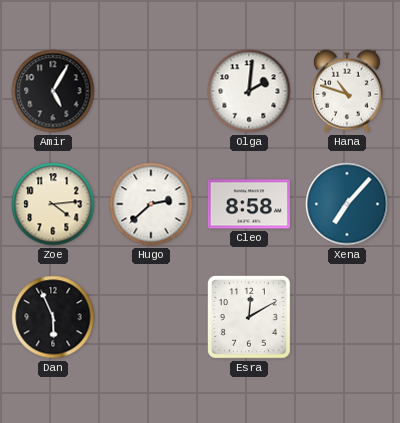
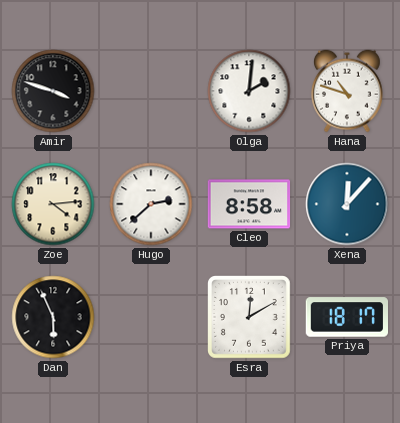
Amir: 5:05 -> 3:48 (53, 91)
Xena: 7:07 -> 12:07 (347, 204)
Priya: none -> 18:17 (346, 317)
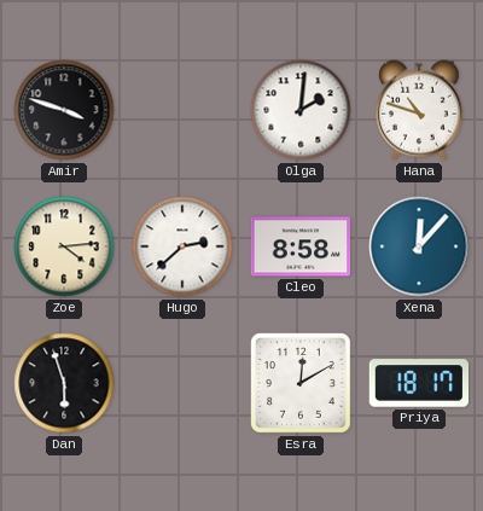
Dan: 5:56 -> 5:57 (64, 383)
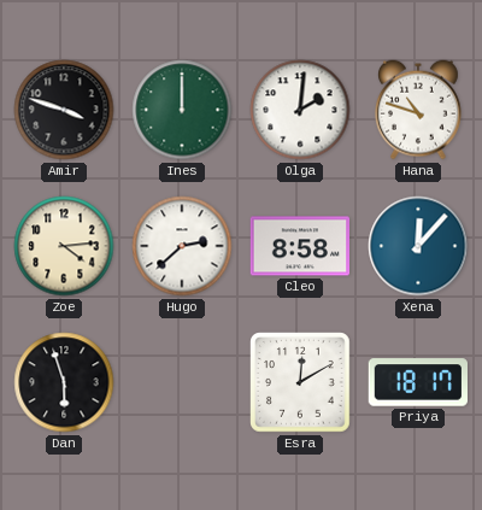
Ines: none -> 12:00 (182, 110)
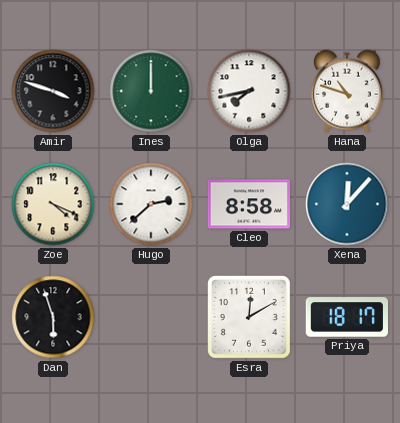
Olga: 2:01 -> 7:43 (249, 91)
Zoe: 4:14 -> 4:19 (53, 204)
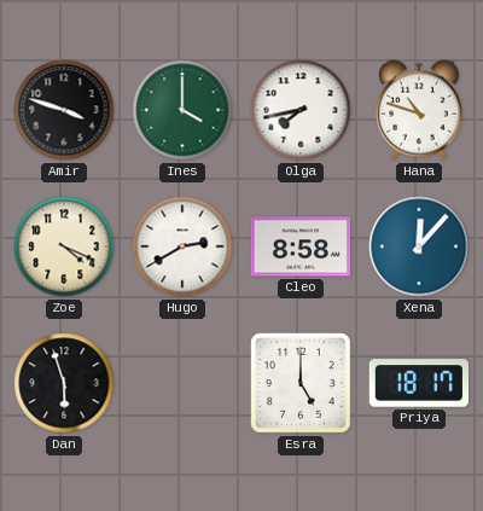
Ines: 12:00 -> 4:00 (182, 110)
Hugo: 2:38 -> 2:40 (182, 246)
Esra: 12:10 -> 5:00 (301, 383)
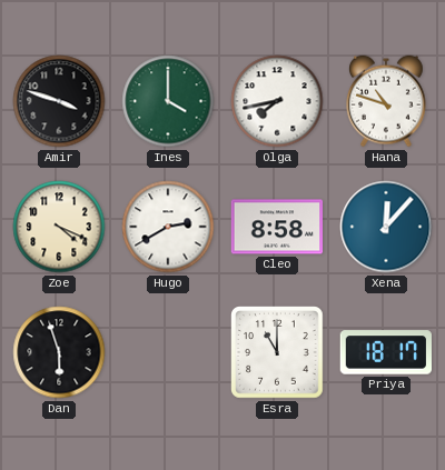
Esra: 5:00 -> 11:00 (277, 352)
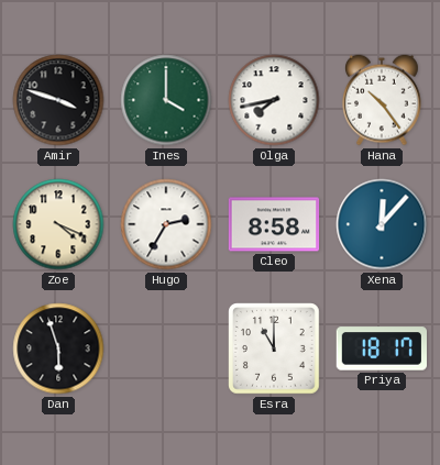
Hana: 10:48 -> 10:24 (383, 100)
Hugo: 2:40 -> 2:35 (166, 224)
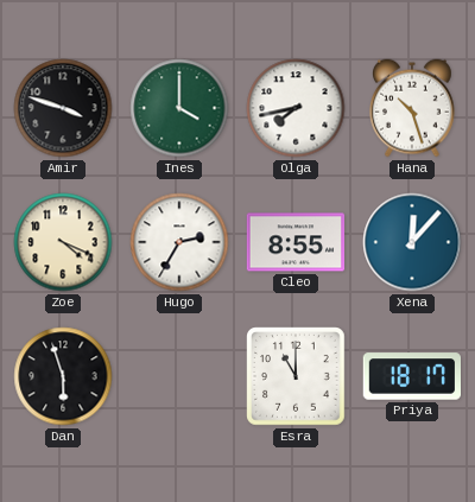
Hana: 10:24 -> 10:27 (413, 108)
Cleo: 8:58 -> 8:55 (296, 242)
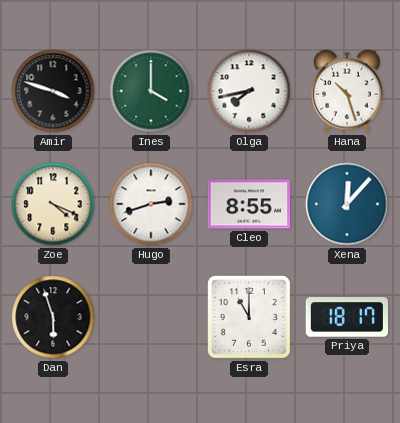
Hugo: 2:35 -> 2:42 (151, 204)
